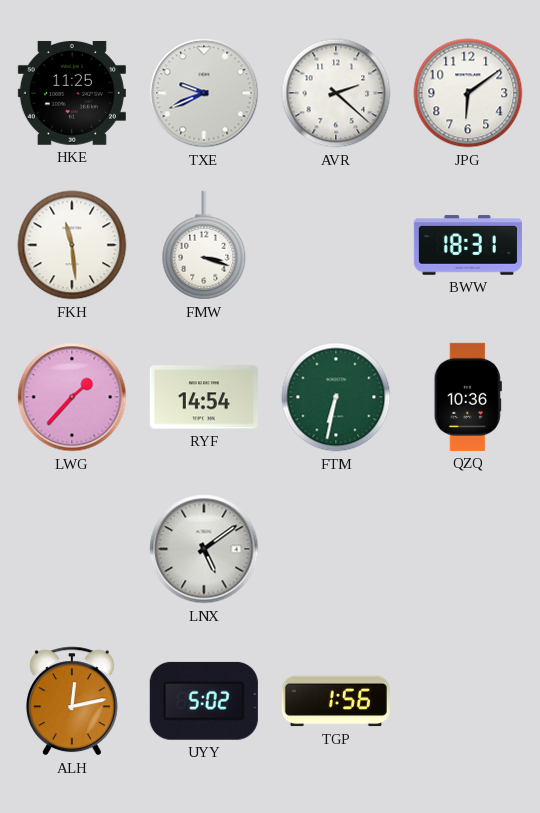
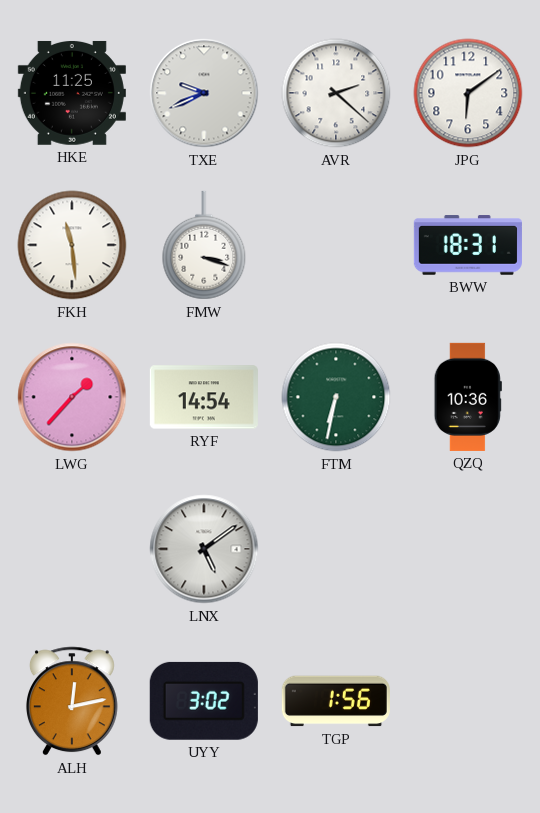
UYY: 5:02 -> 3:02 (204, 701)
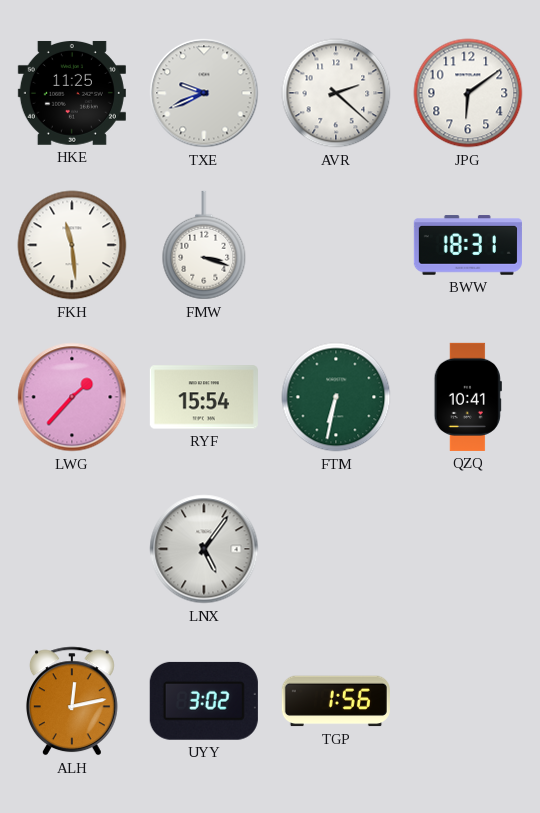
RYF: 14:54 -> 15:54 (204, 397)
QZQ: 10:36 -> 10:41 (468, 397)
LNX: 5:09 -> 5:06 (204, 549)
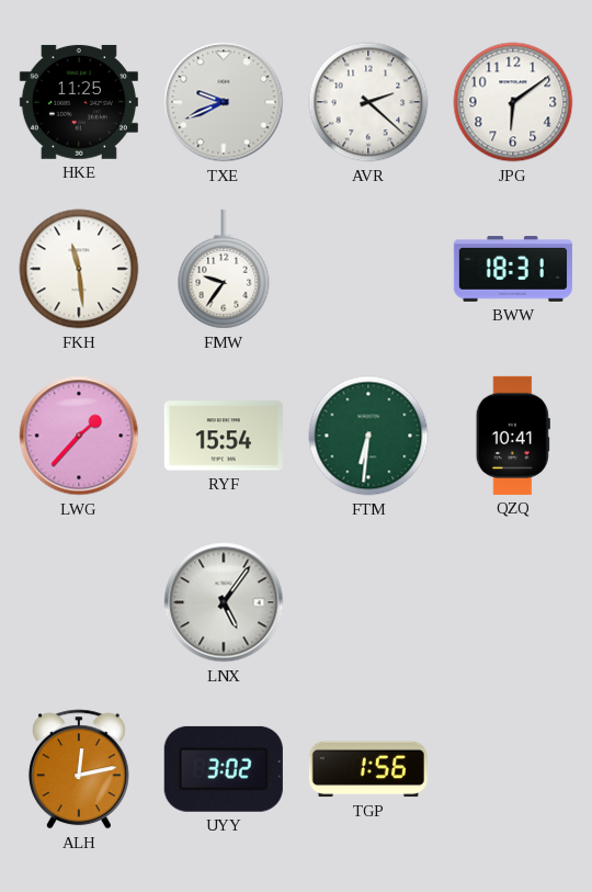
FMW: 3:18 -> 9:36 (224, 269)
FTM: 6:32 -> 6:31 (368, 436)
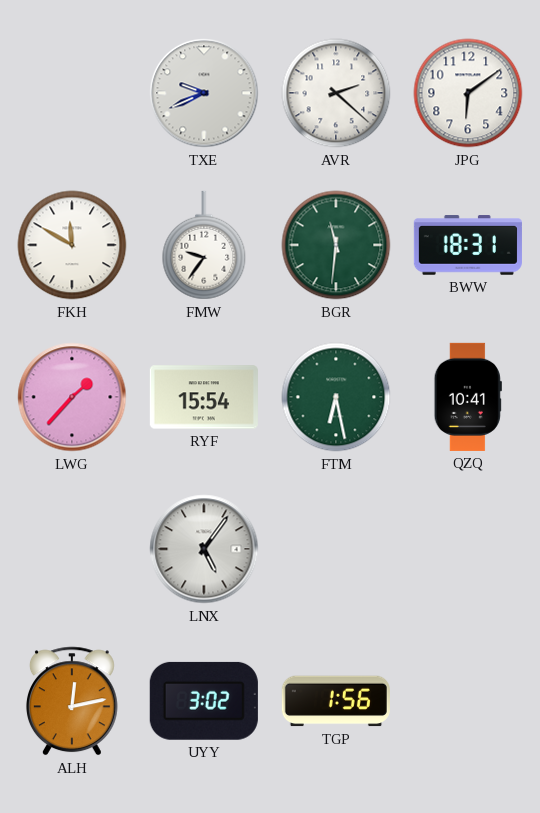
HKE: 11:25 -> none (79, 102)
FKH: 11:29 -> 11:50 (72, 245)
BGR: none -> 11:31 (336, 245)
FTM: 6:31 -> 6:28 (336, 397)
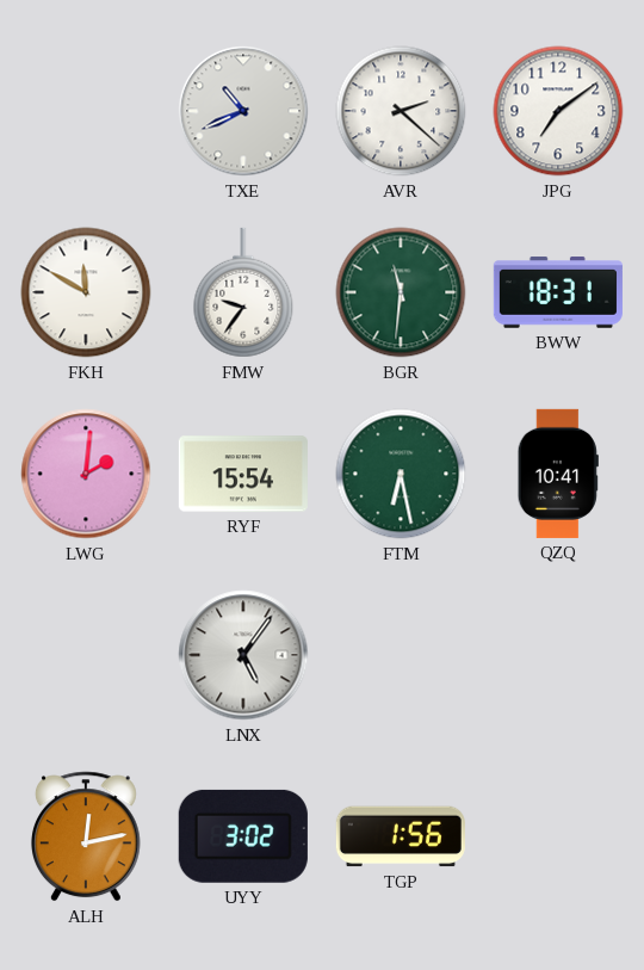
TXE: 9:41 -> 10:41 (243, 111)
JPG: 6:09 -> 7:09 (558, 111)
LWG: 1:37 -> 2:01 (86, 474)
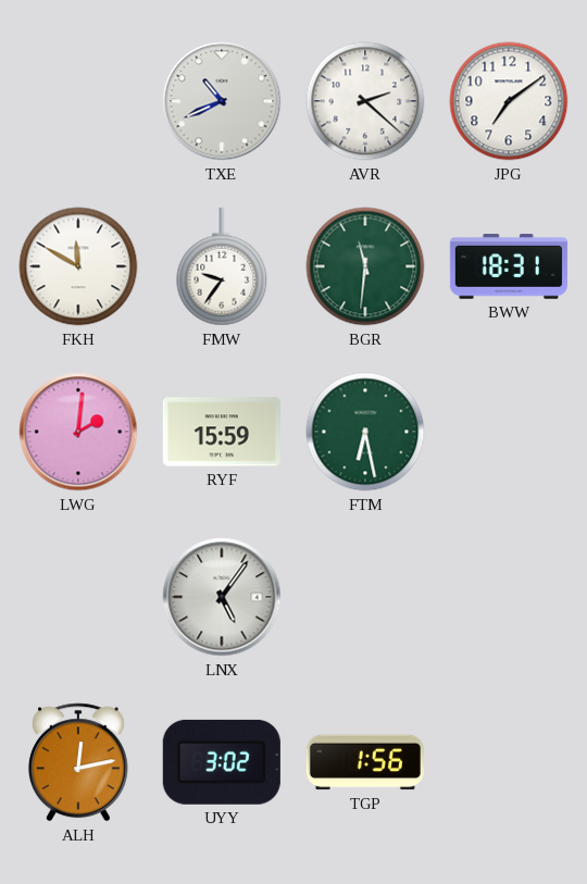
RYF: 15:54 -> 15:59 (222, 432)
QZQ: 10:41 -> none (558, 474)
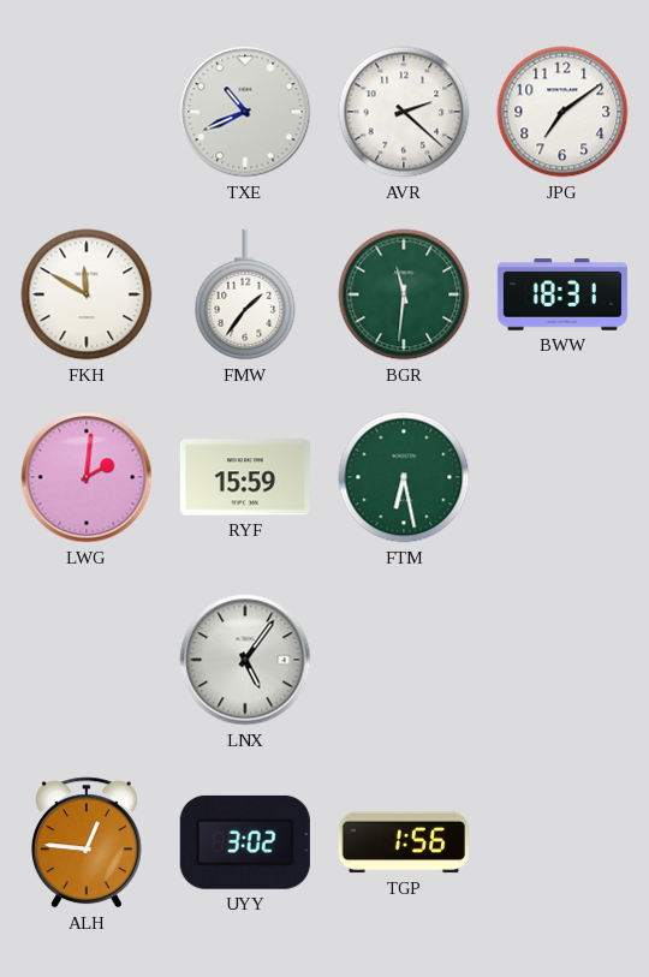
FMW: 9:36 -> 1:36 (245, 294)
ALH: 12:13 -> 12:46 (87, 842)
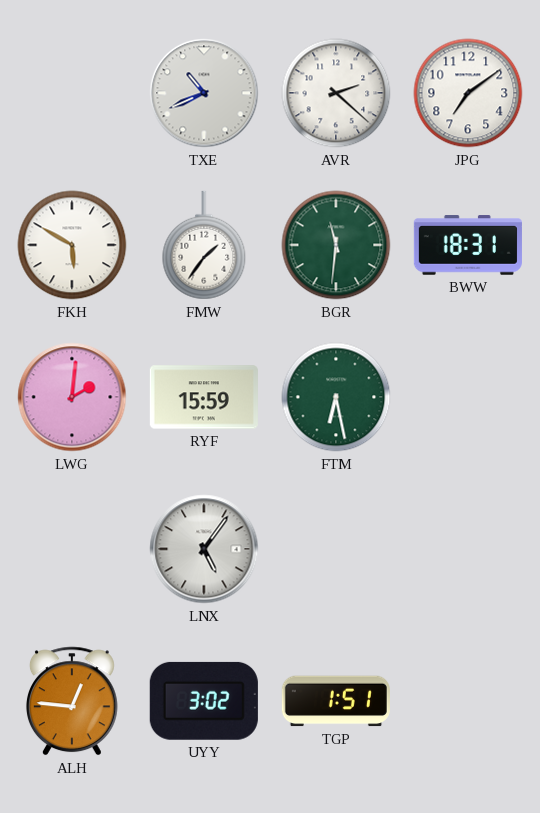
FKH: 11:50 -> 5:50 (72, 245)
TGP: 1:56 -> 1:51 (336, 701)
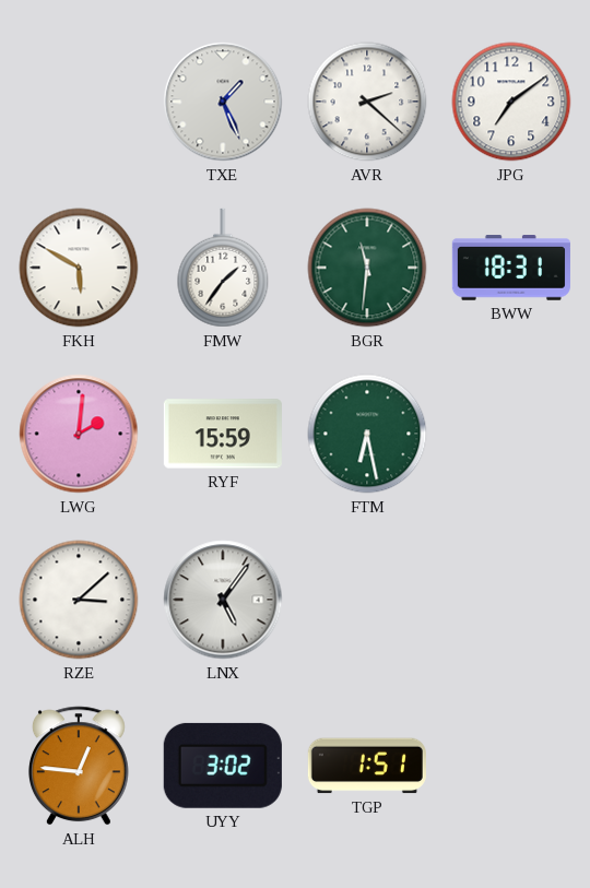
TXE: 10:41 -> 1:26 (223, 102)
RZE: none -> 3:08 (79, 600)
